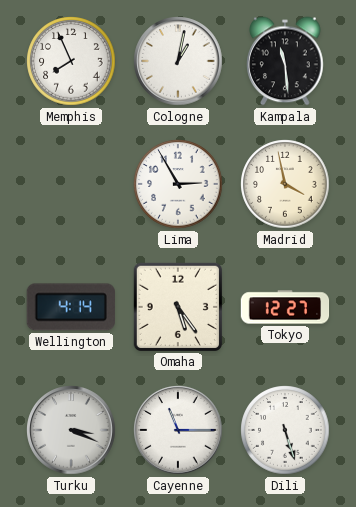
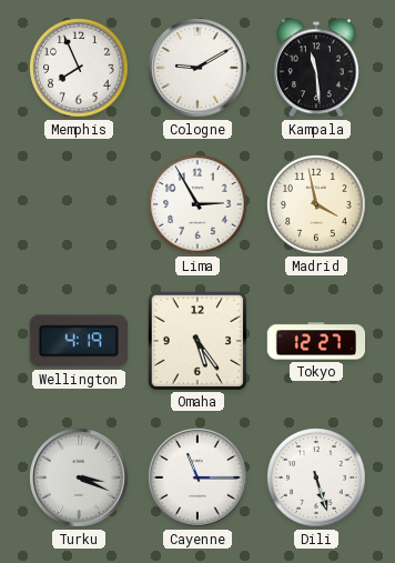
Cologne: 1:02 -> 9:10 (197, 68)
Wellington: 4:14 -> 4:19 (79, 341)
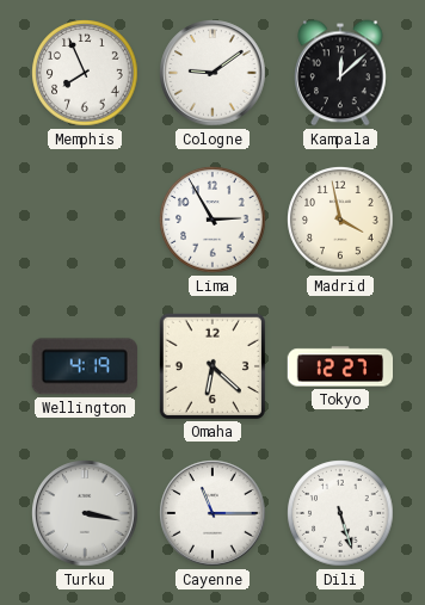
Cologne: 9:10 -> 9:09 (213, 73)
Kampala: 11:29 -> 12:08 (340, 73)
Omaha: 5:24 -> 6:22 (211, 365)
Turku: 3:19 -> 3:17 (85, 513)
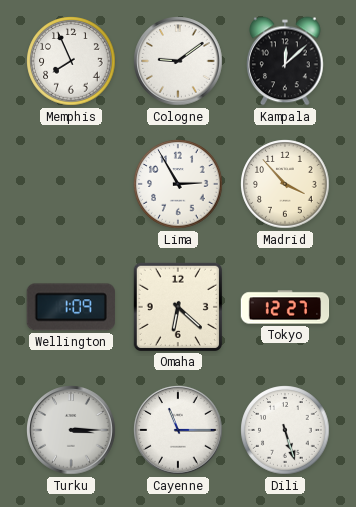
Madrid: 3:58 -> 3:53 (285, 184)
Wellington: 4:19 -> 1:09 (71, 307)
Turku: 3:17 -> 3:15 (71, 430)
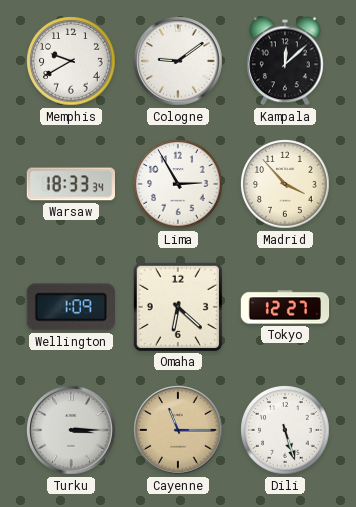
Memphis: 7:56 -> 9:40 (71, 61)
Warsaw: none -> 18:33 (70, 184)
Cayenne dial: white -> champagne (178, 430)
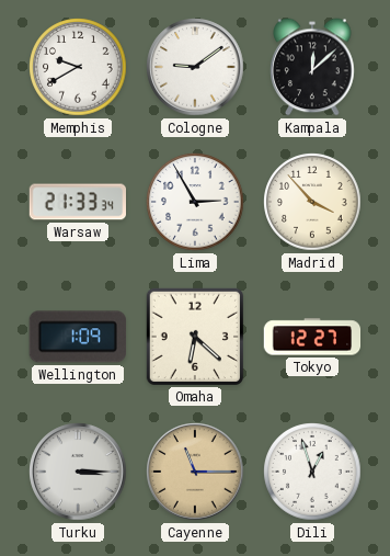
Warsaw: 18:33 -> 21:33 (77, 202)
Dili: 5:27 -> 12:57 (312, 472)
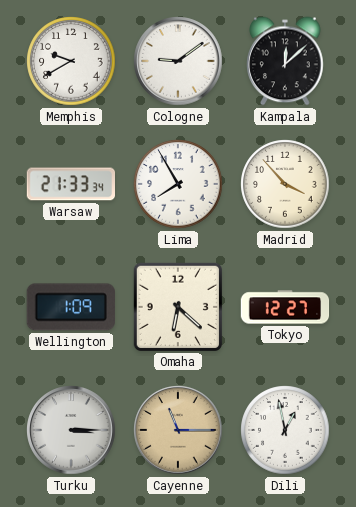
Lima: 2:55 -> 7:55 (178, 184)
Dili: 12:57 -> 12:58 (285, 430)
